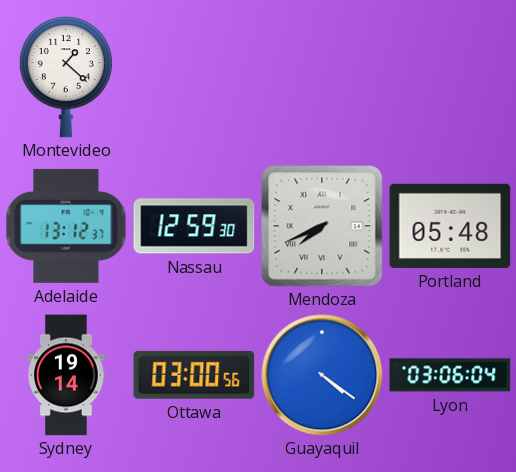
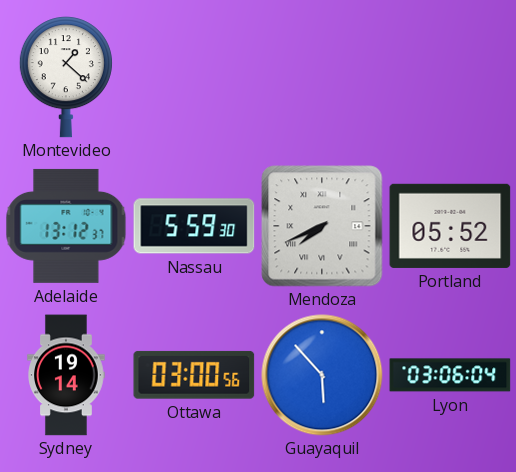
Nassau: 12:59 -> 5:59 (194, 226)
Portland: 05:48 -> 05:52 (450, 226)
Guayaquil: 4:21 -> 5:53 (322, 375)
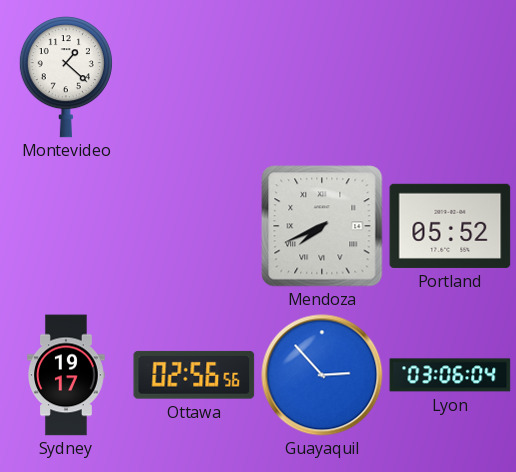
Adelaide: 13:12 -> none (66, 226)
Nassau: 5:59 -> none (194, 226)
Sydney: 19:14 -> 19:17 (66, 375)
Ottawa: 03:00 -> 02:56 (194, 375)
Guayaquil: 5:53 -> 2:53 (322, 375)
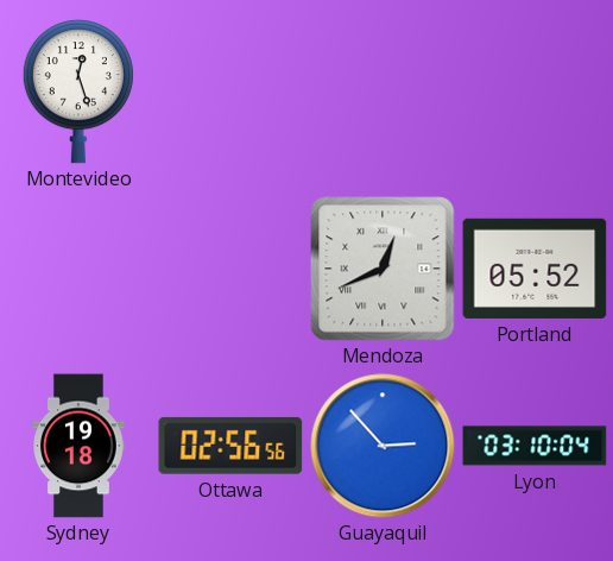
Montevideo: 1:22 -> 12:27 (78, 92)
Mendoza: 7:41 -> 12:41 (383, 269)
Sydney: 19:17 -> 19:18 (78, 446)
Lyon: 03:06 -> 03:10 (535, 446)
